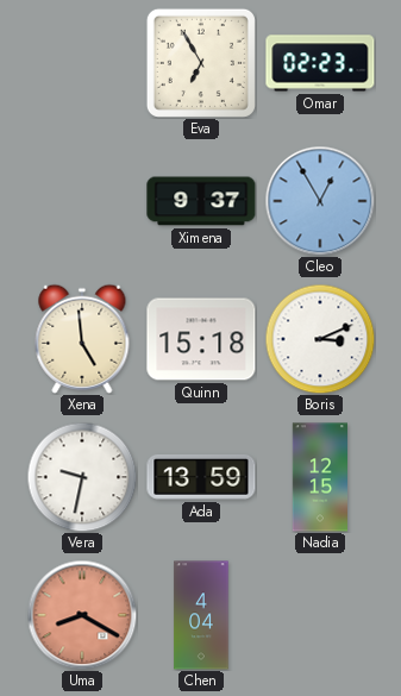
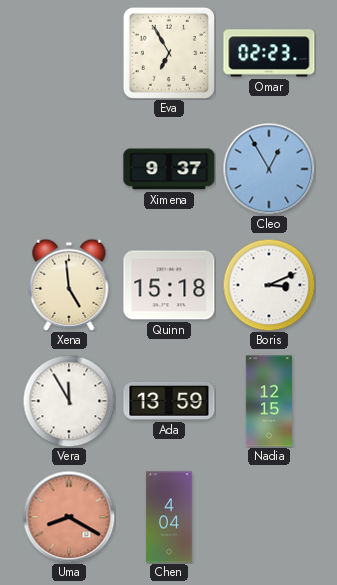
Vera: 9:32 -> 11:55 (69, 401)
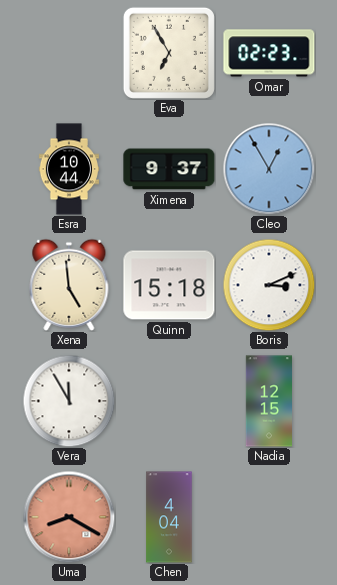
Esra: none -> 10:44 (68, 169)
Ada: 13:59 -> none (169, 401)
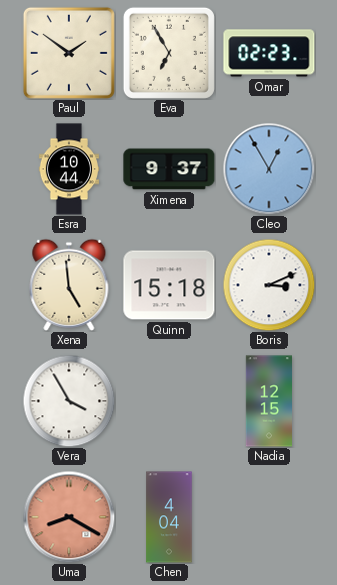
Paul: none -> 1:51 (69, 53)
Vera: 11:55 -> 3:55 (69, 401)
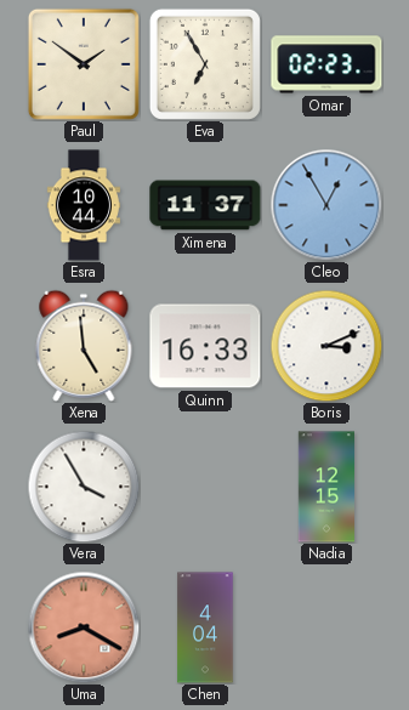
Ximena: 9:37 -> 11:37 (205, 205)
Quinn: 15:18 -> 16:33 (205, 346)
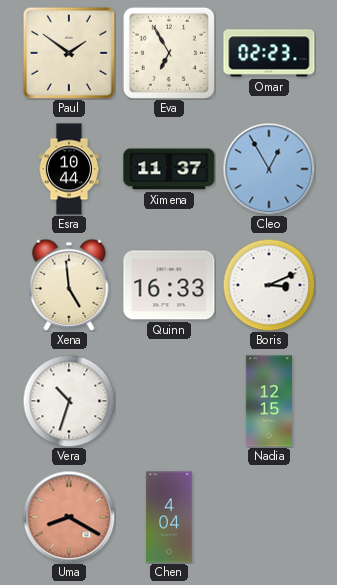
Vera: 3:55 -> 10:33 (69, 401)
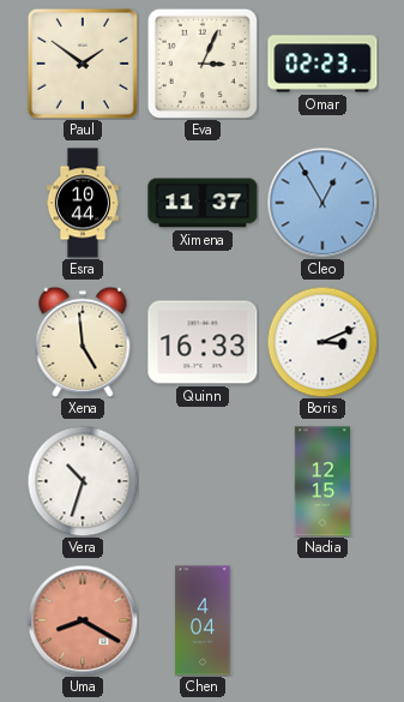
Eva: 6:55 -> 3:04 (203, 64)
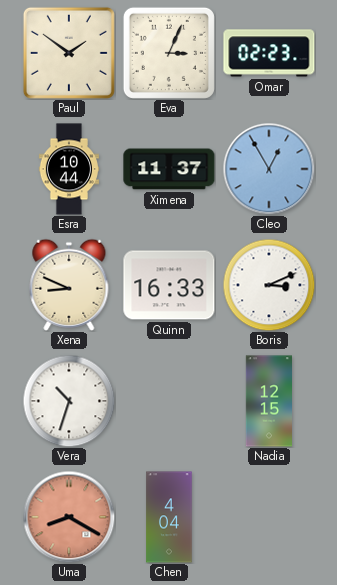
Xena: 4:59 -> 8:49 (69, 285)
